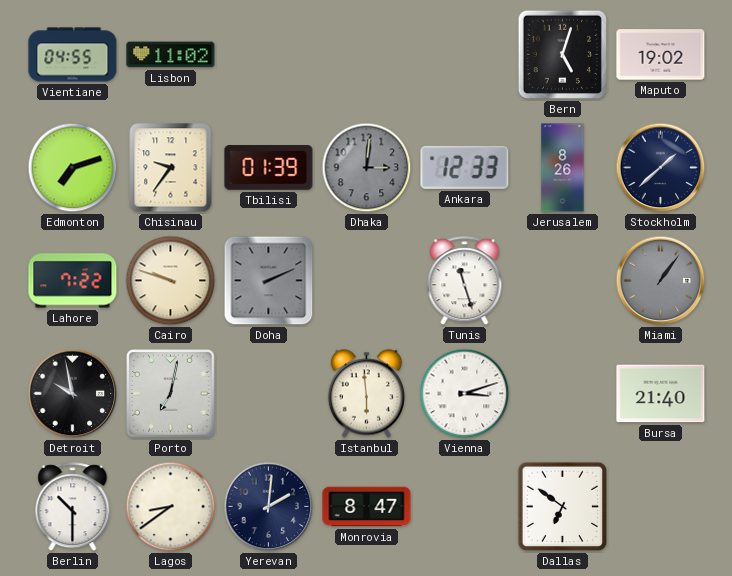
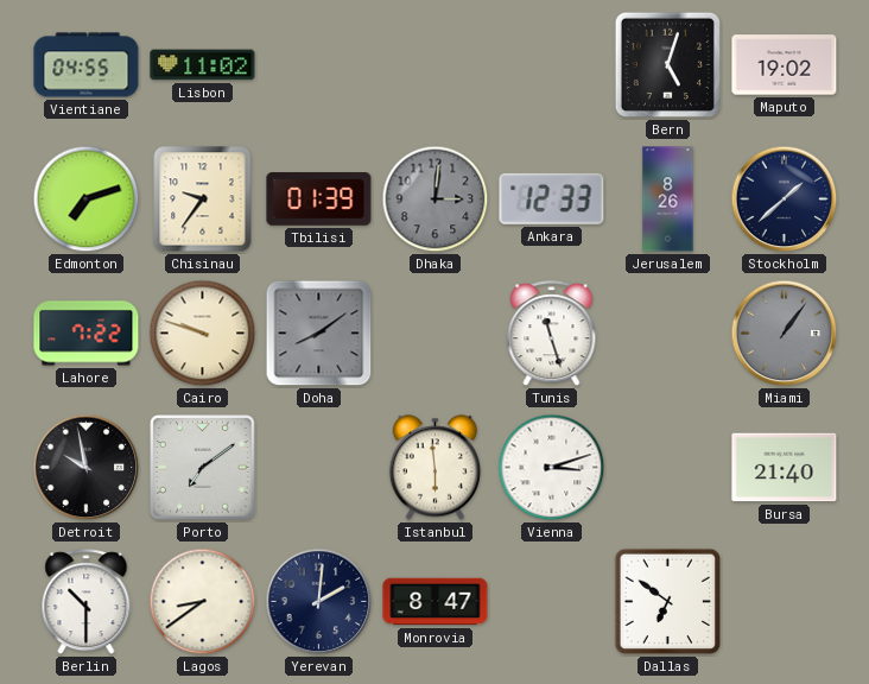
Doha: 2:11 -> 8:09 (319, 334)
Porto: 7:02 -> 7:09 (203, 468)
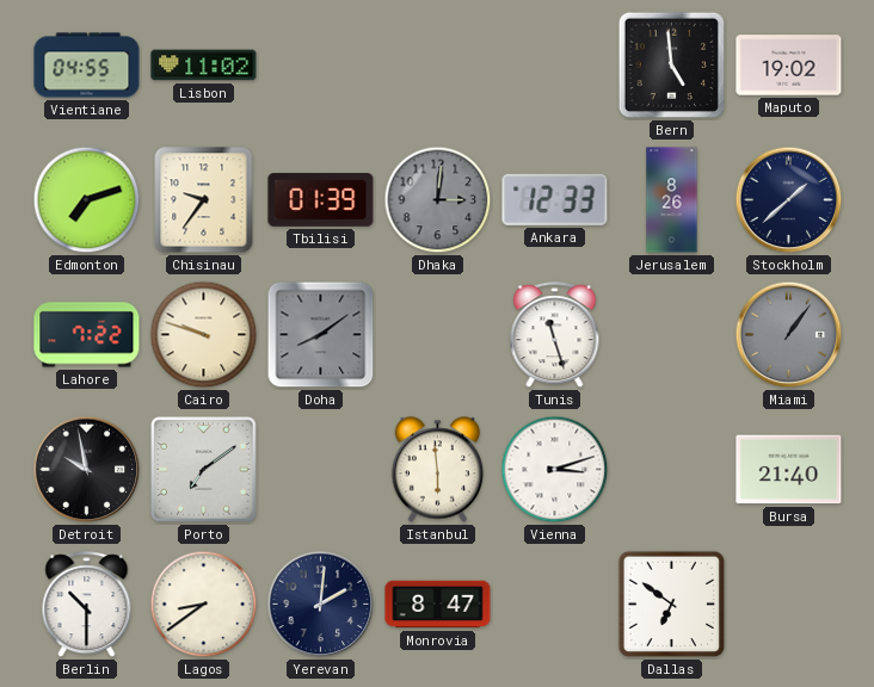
Bern: 5:03 -> 4:59 (671, 64)
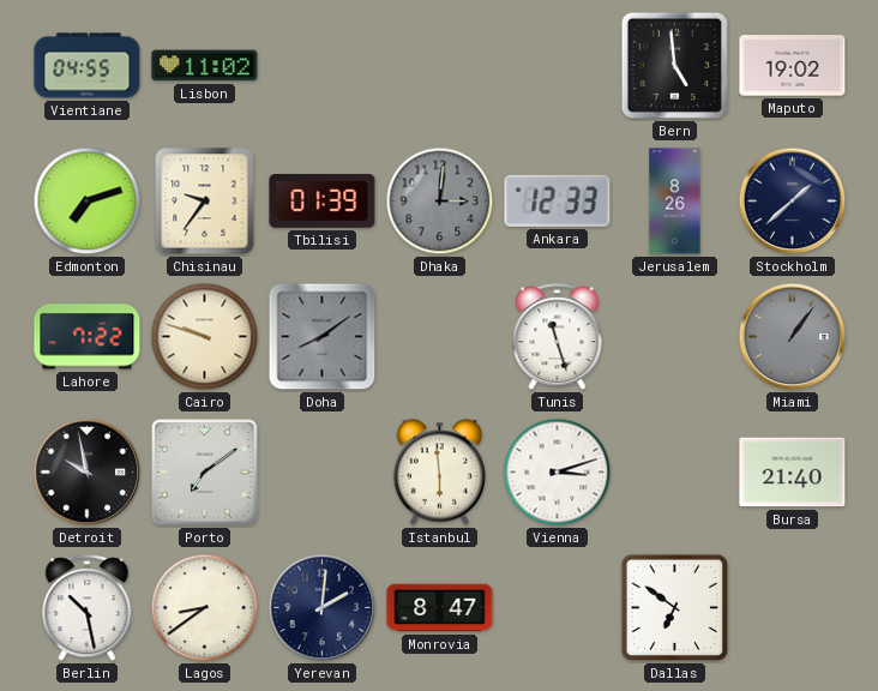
Berlin: 10:30 -> 10:28 (88, 608)
